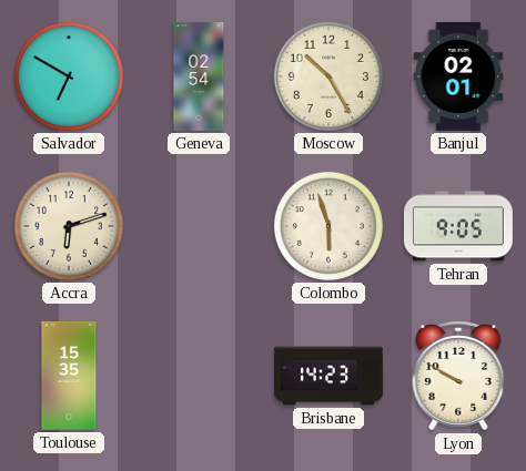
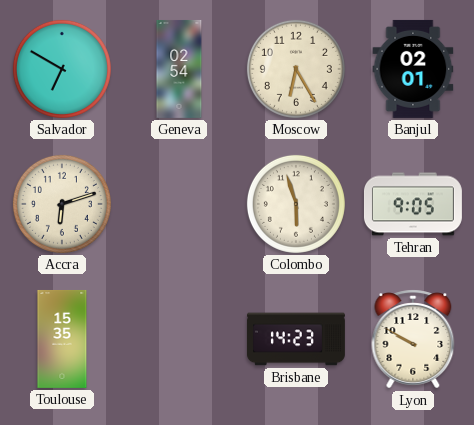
Moscow: 10:25 -> 6:25 (296, 69)
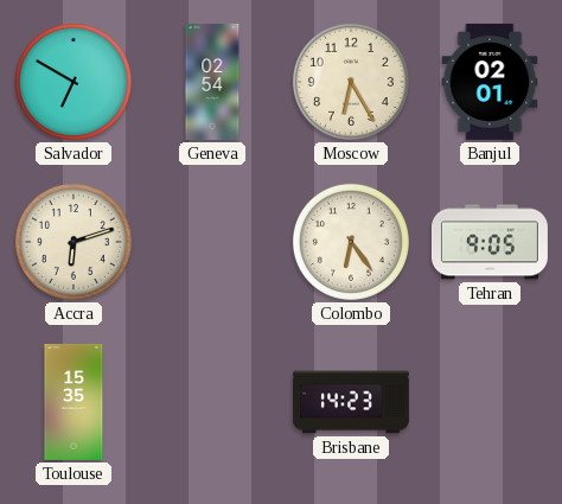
Colombo: 5:57 -> 6:24 (351, 242)
Lyon: 9:50 -> none (413, 339)
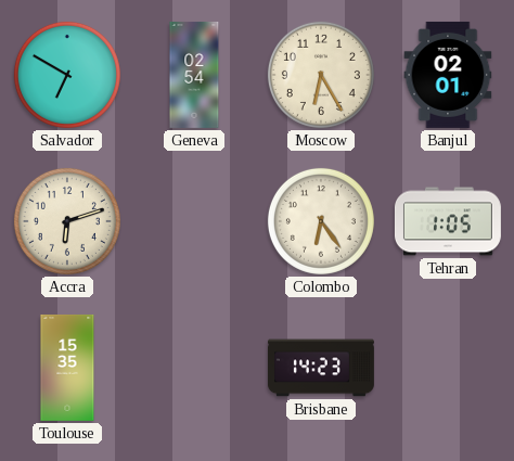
Tehran: 9:05 -> 1:05 (448, 221)
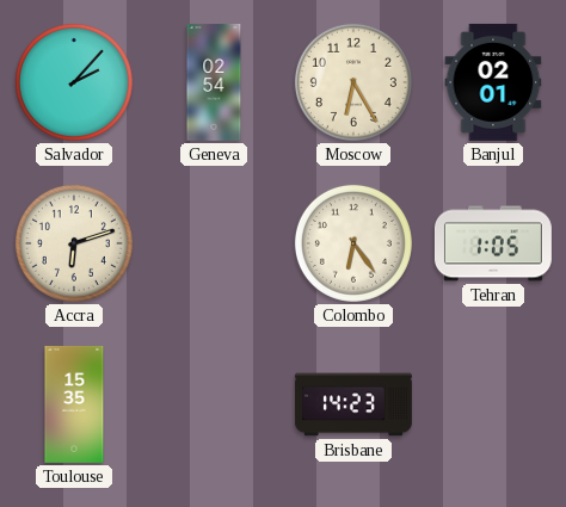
Salvador: 6:50 -> 2:07 (74, 82)
